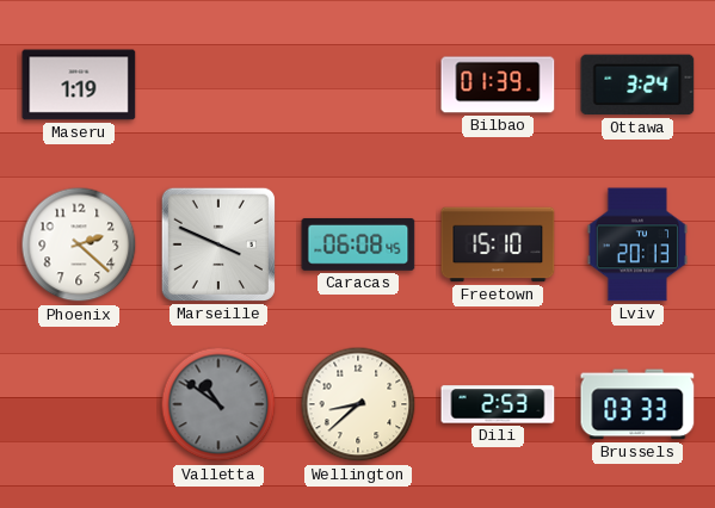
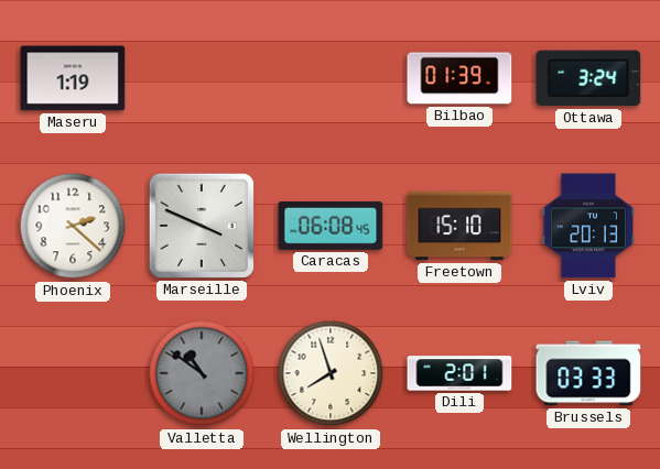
Wellington: 8:38 -> 7:57 (331, 373)
Dili: 2:53 -> 2:01 (459, 373)
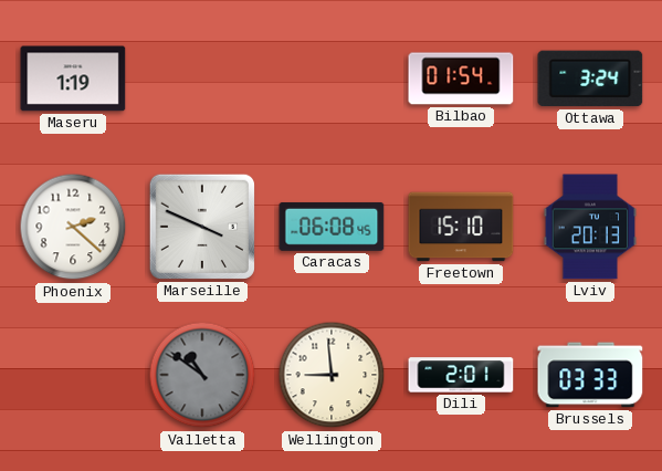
Bilbao: 01:39 -> 01:54 (461, 78)
Wellington: 7:57 -> 8:59 (332, 375)
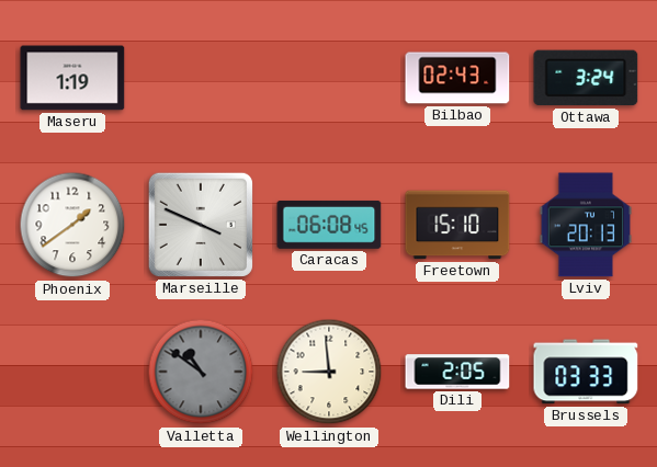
Bilbao: 01:54 -> 02:43 (457, 78)
Phoenix: 2:22 -> 1:39 (72, 225)
Dili: 2:01 -> 2:05 (457, 372)
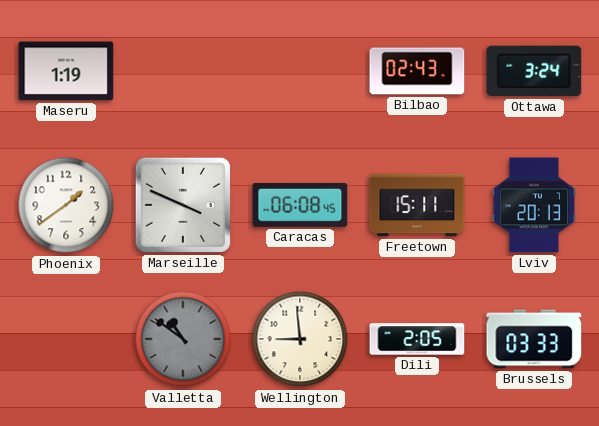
Freetown: 15:10 -> 15:11 (417, 205)
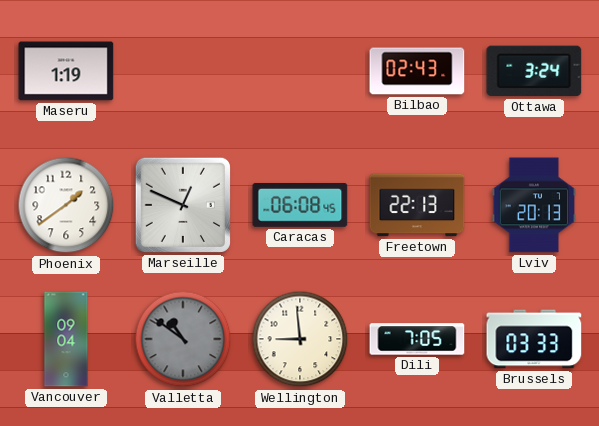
Marseille: 3:49 -> 12:49 (183, 205)
Freetown: 15:11 -> 22:13 (417, 205)
Vancouver: none -> 09:04 (66, 339)
Dili: 2:05 -> 7:05 (417, 339)
